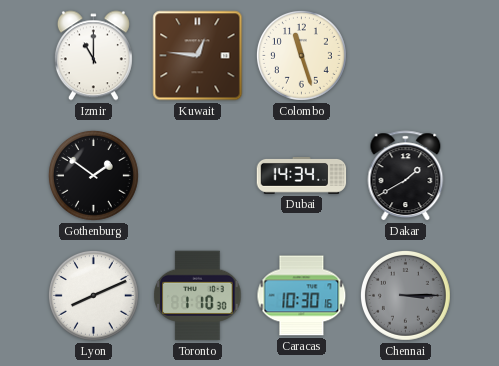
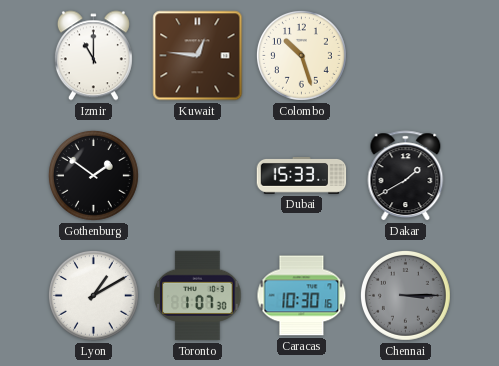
Colombo: 11:27 -> 10:27 (301, 55)
Dubai: 14:34 -> 15:33 (302, 175)
Lyon: 8:11 -> 1:10 (93, 295)
Toronto: 1:10 -> 1:07 (198, 296)
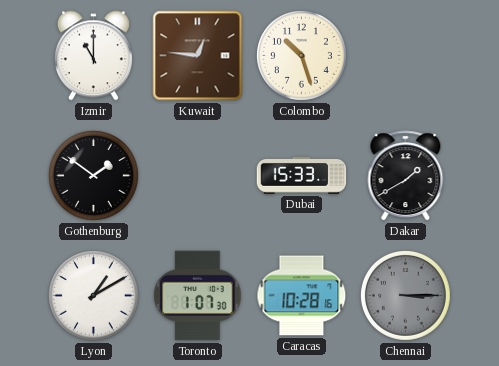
Caracas: 10:30 -> 10:28 (302, 296)
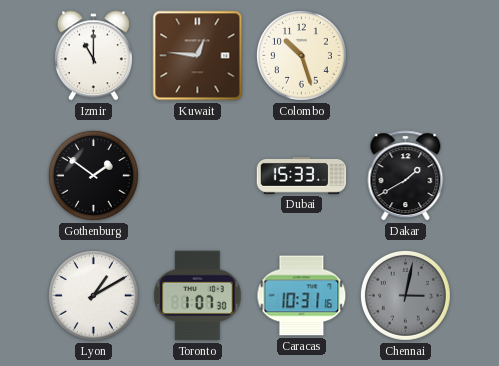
Caracas: 10:28 -> 10:31 (302, 296)
Chennai: 3:15 -> 3:02 (405, 295)
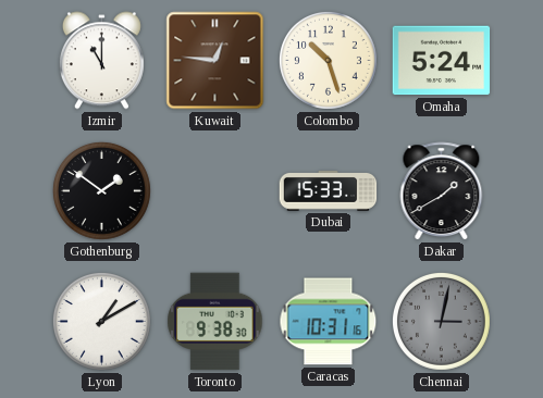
Omaha: none -> 5:24 (442, 61)
Toronto: 1:07 -> 9:38 (215, 322)
